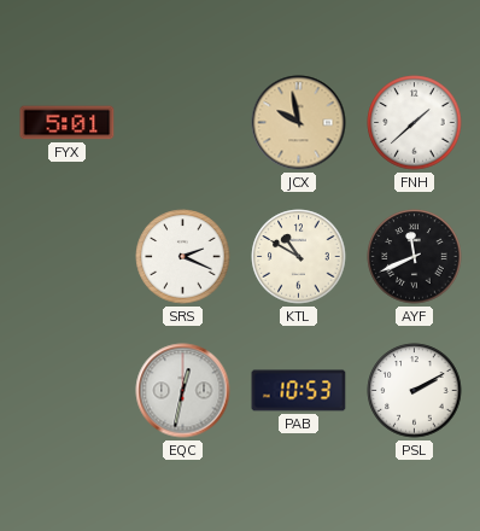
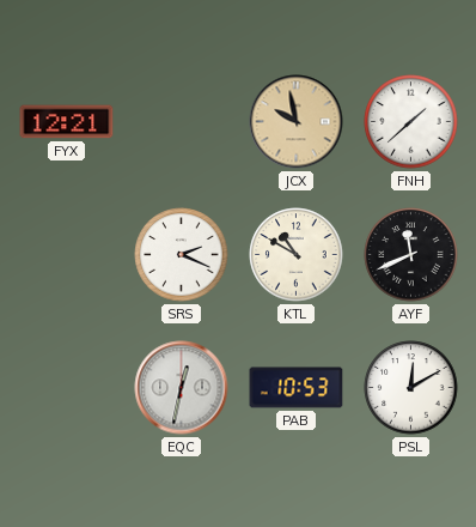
FYX: 5:01 -> 12:21 (67, 122)
PSL: 2:10 -> 12:10 (411, 388)
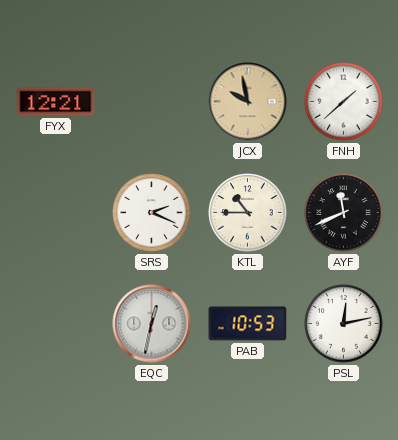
KTL: 10:50 -> 10:45 (248, 213)
PSL: 12:10 -> 12:13 (344, 324)
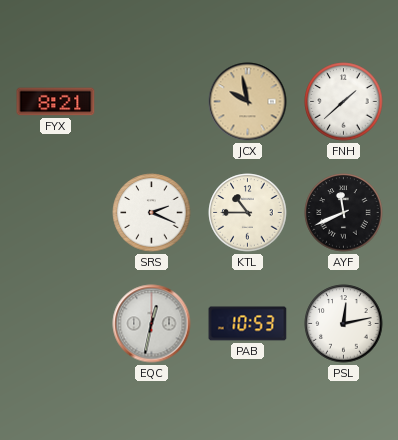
FYX: 12:21 -> 8:21 (56, 102)
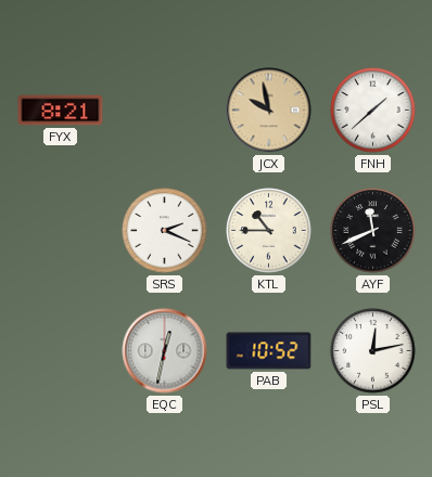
PAB: 10:53 -> 10:52 (269, 351)
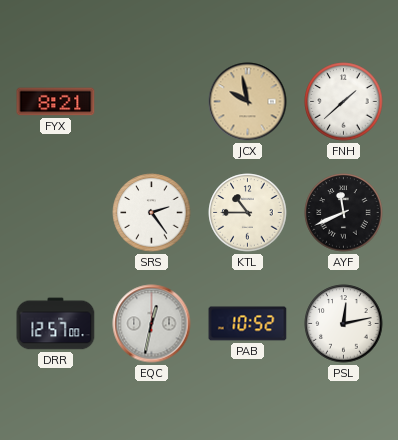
SRS: 2:19 -> 2:24 (152, 213)
DRR: none -> 12:57 (56, 324)
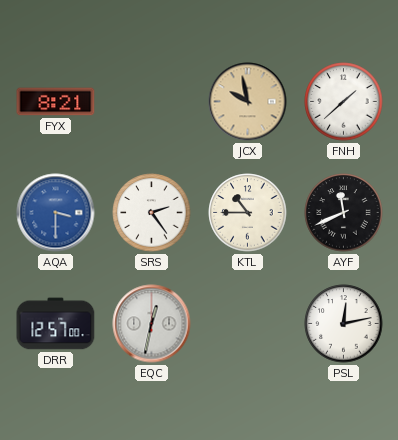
AQA: none -> 3:30 (56, 213)
PAB: 10:52 -> none (248, 324)
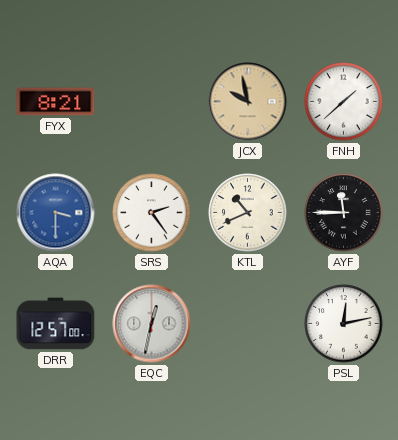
KTL: 10:45 -> 10:41 (248, 213)
AYF: 11:41 -> 11:45 (344, 213)
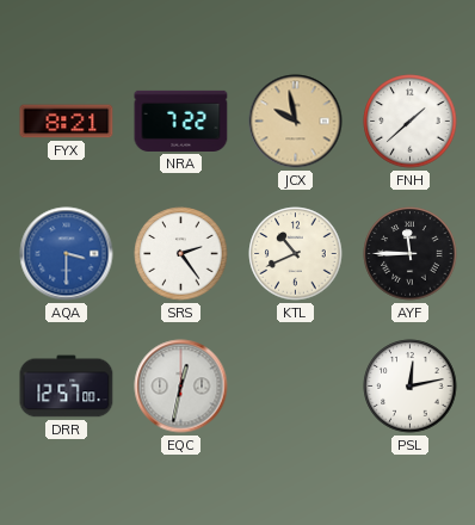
NRA: none -> 7:22 (181, 121)
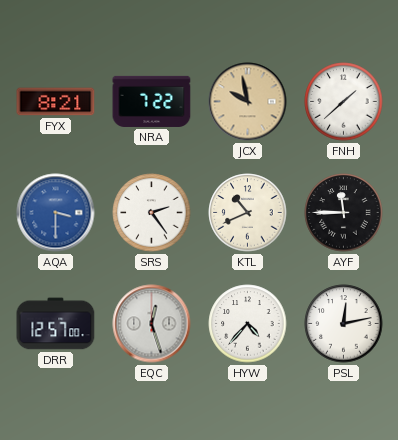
EQC: 12:32 -> 12:27 (152, 324)
HYW: none -> 4:37 (248, 324)
